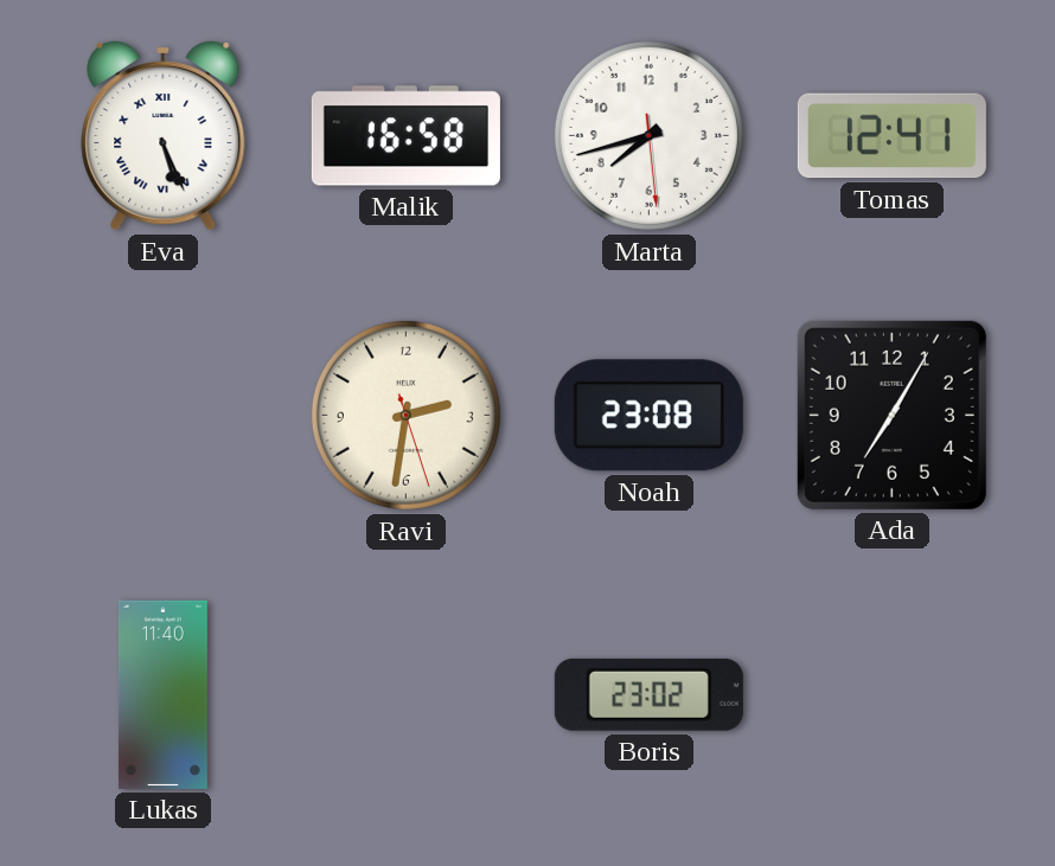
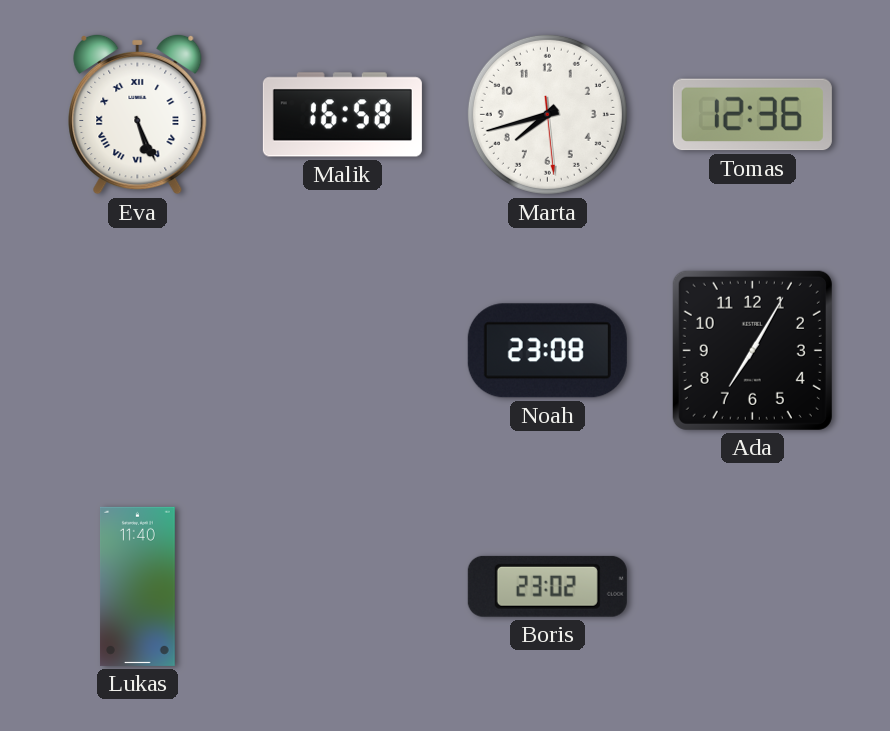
Tomas: 12:41 -> 12:36 (752, 115)
Ravi: 2:31 -> none (405, 415)
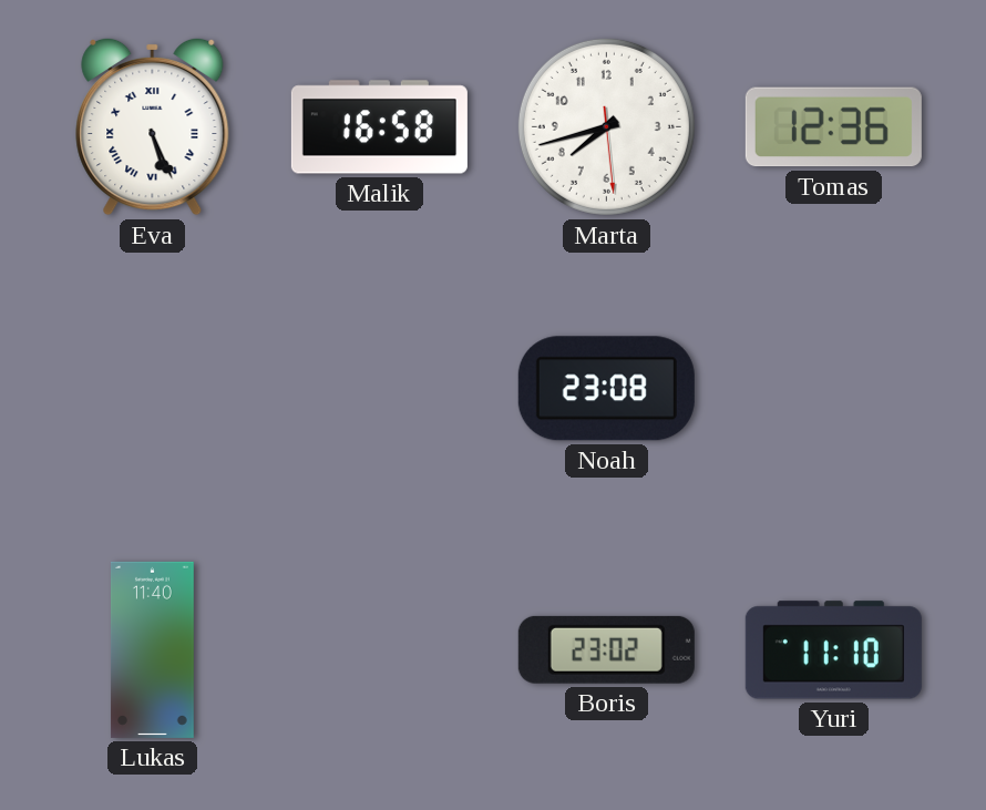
Ada: 7:05 -> none (752, 350)
Yuri: none -> 11:10 (833, 650)
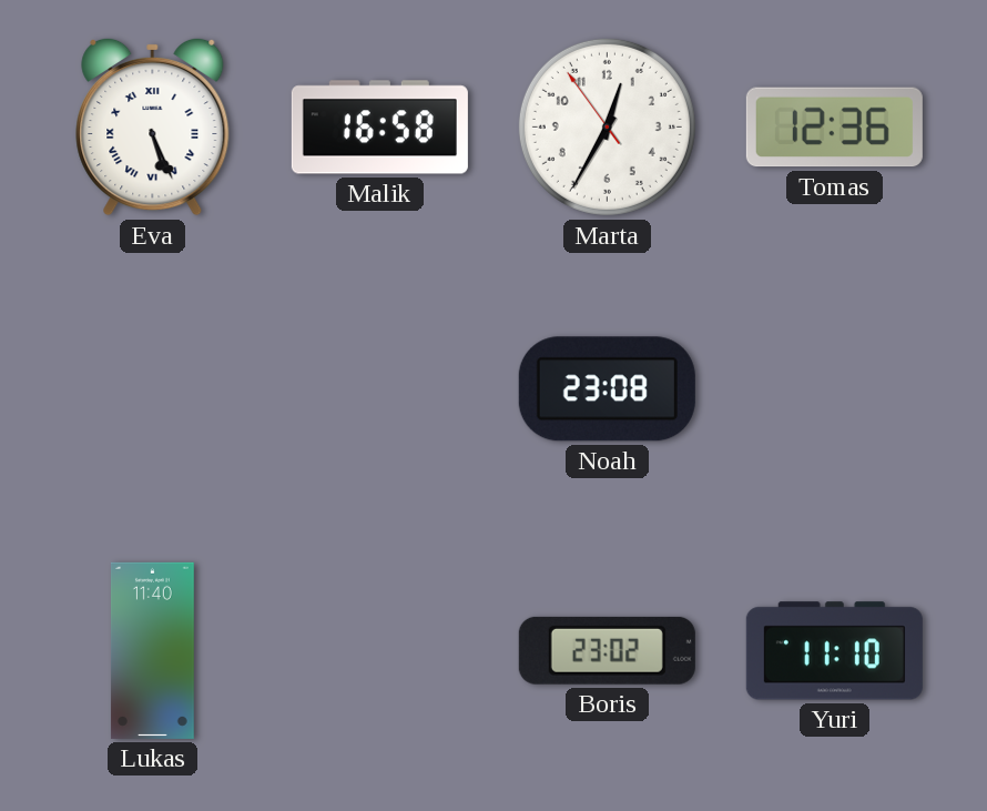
Marta: 7:42 -> 12:34 (607, 126)
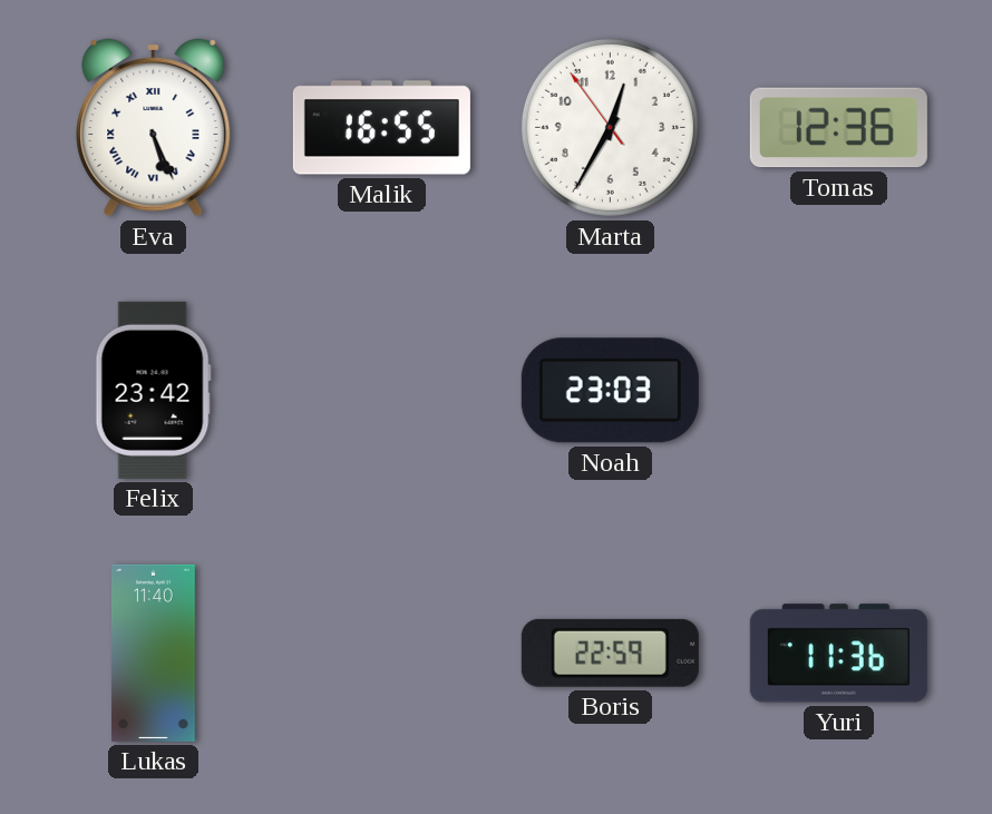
Malik: 16:58 -> 16:55 (381, 128)
Felix: none -> 23:42 (153, 390)
Noah: 23:08 -> 23:03 (610, 391)
Boris: 23:02 -> 22:59 (610, 653)
Yuri: 11:10 -> 11:36 (838, 654)
